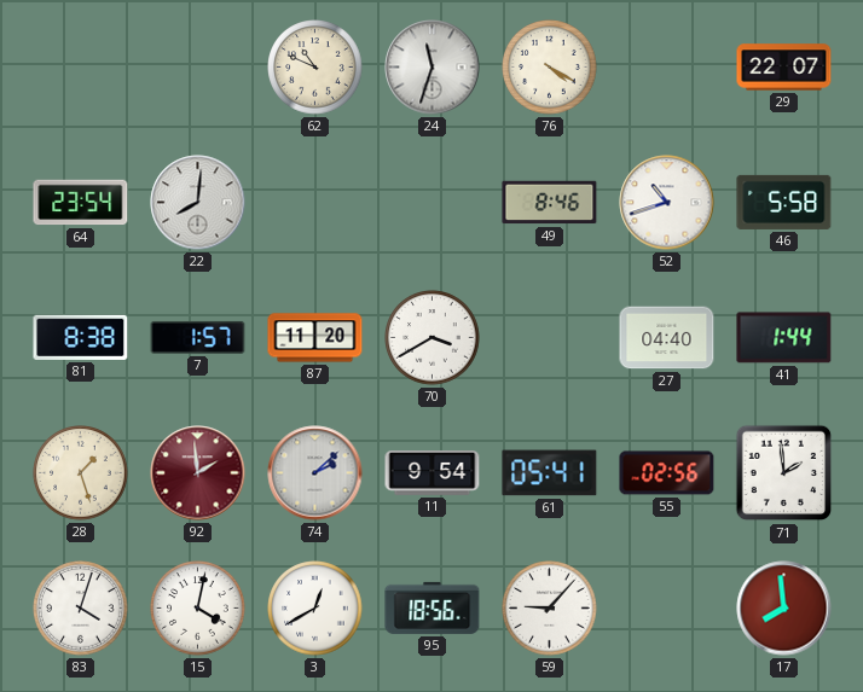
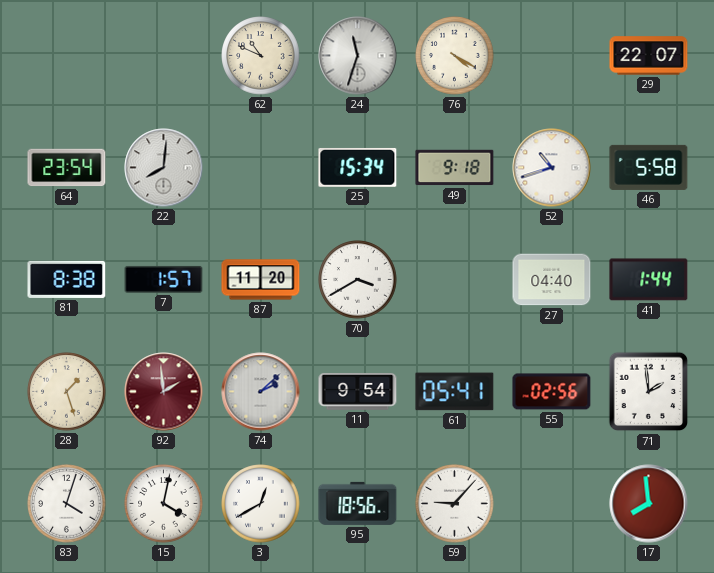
25: none -> 15:34 (358, 167)
49: 8:46 -> 9:18 (455, 168)
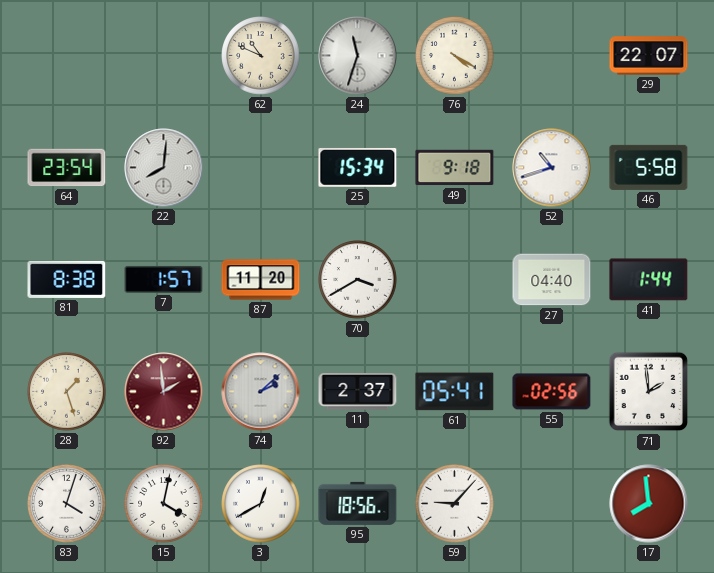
11: 9:54 -> 2:37 (358, 392)
